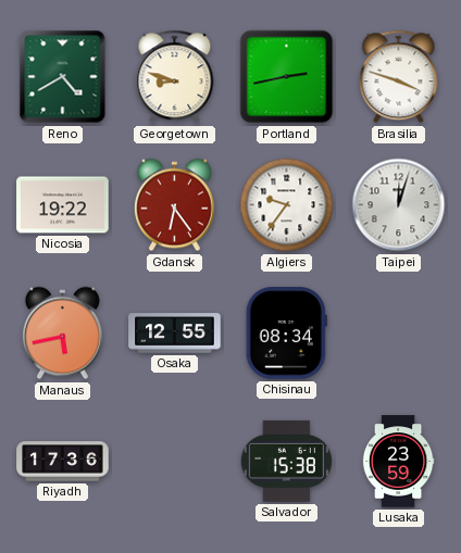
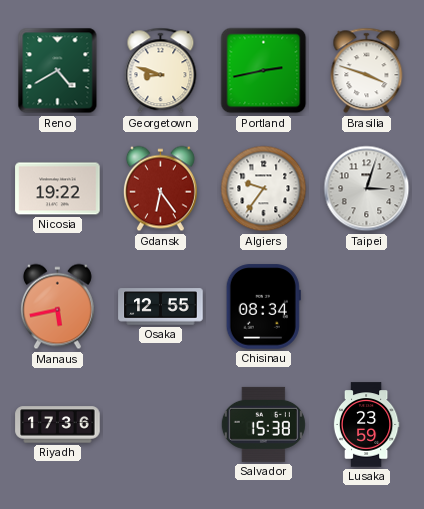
Taipei: 12:03 -> 3:03 (367, 189)
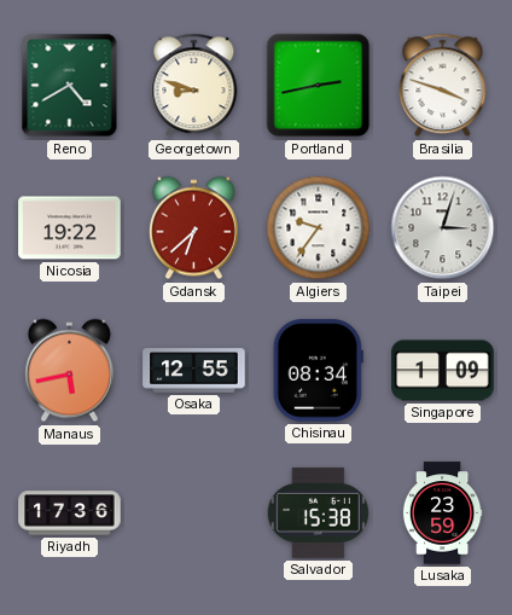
Gdansk: 6:24 -> 6:38 (193, 228)
Singapore: none -> 1:09 (443, 371)
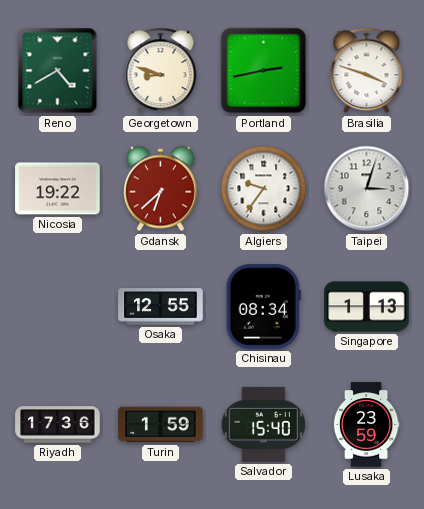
Manaus: 5:43 -> none (69, 371)
Singapore: 1:09 -> 1:13 (367, 307)
Turin: none -> 1:59 (161, 425)
Salvador: 15:38 -> 15:40 (263, 424)
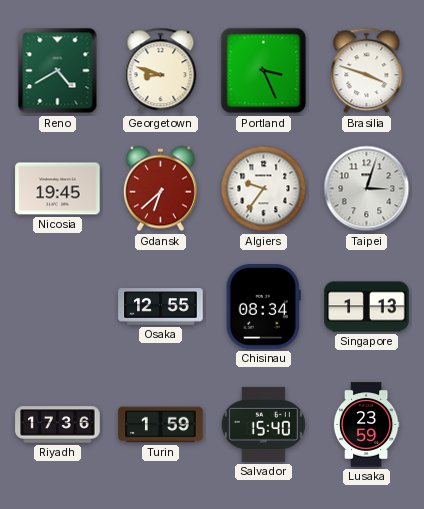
Portland: 2:43 -> 3:26 (264, 71)
Nicosia: 19:22 -> 19:45 (58, 189)
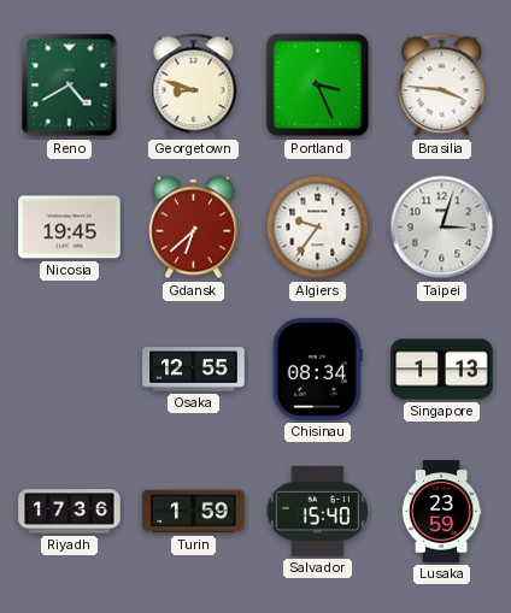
Brasilia: 3:48 -> 3:46 (442, 86)
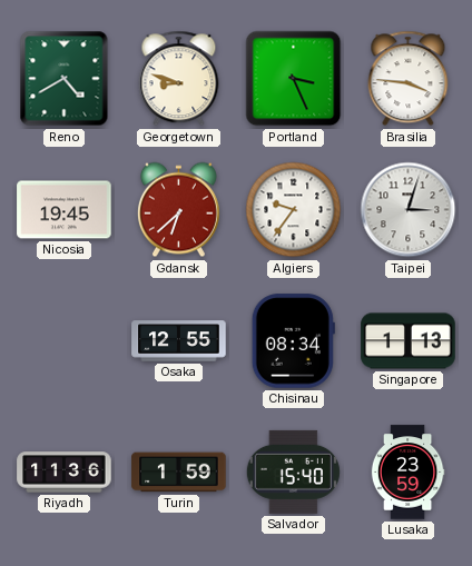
Riyadh: 17:36 -> 11:36 (65, 473)
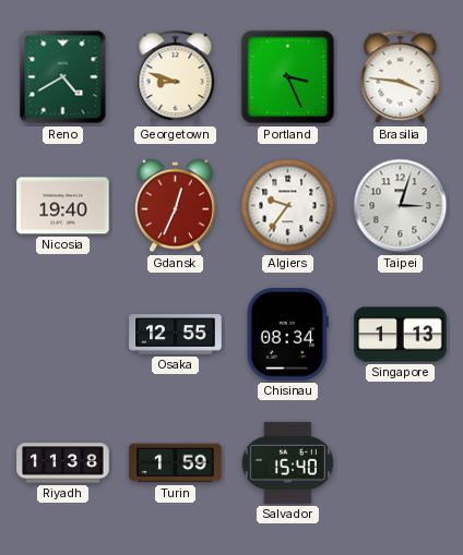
Nicosia: 19:45 -> 19:40 (63, 206)
Gdansk: 6:38 -> 12:34 (175, 206)
Riyadh: 11:36 -> 11:38 (63, 463)
Lusaka: 23:59 -> none (407, 473)
